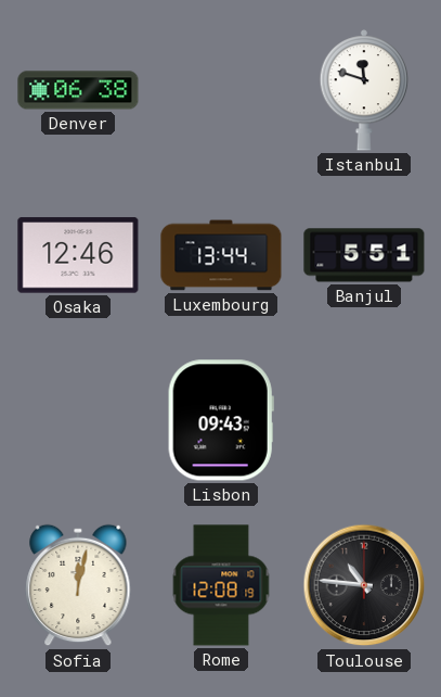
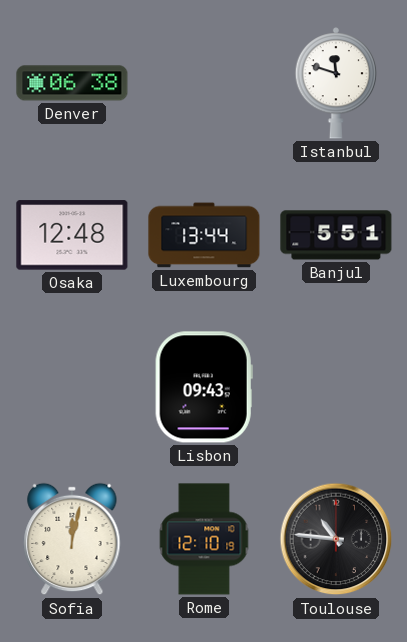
Osaka: 12:46 -> 12:48 (72, 235)
Rome: 12:08 -> 12:10 (204, 539)
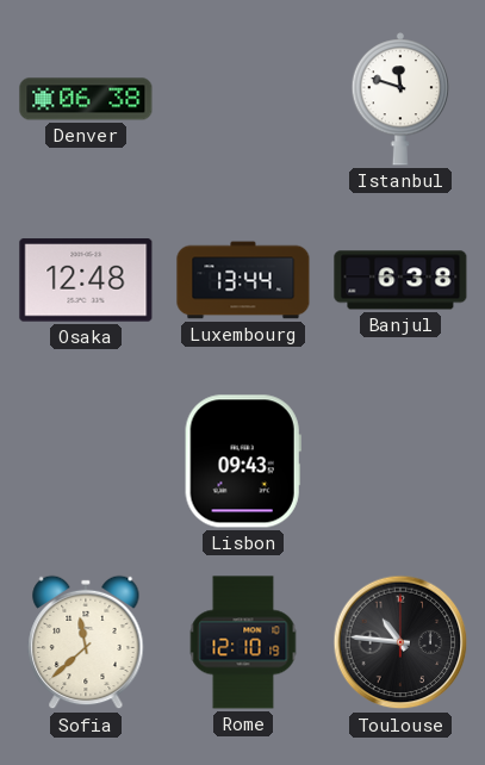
Banjul: 5:51 -> 6:38 (400, 280)
Sofia: 12:02 -> 11:38 (86, 642)
